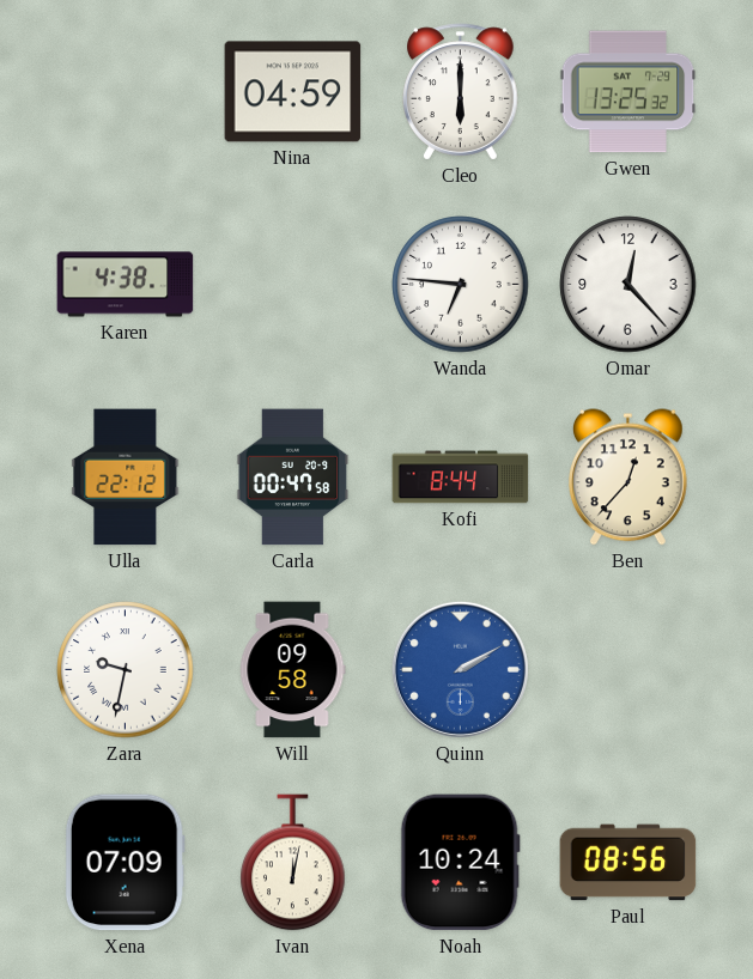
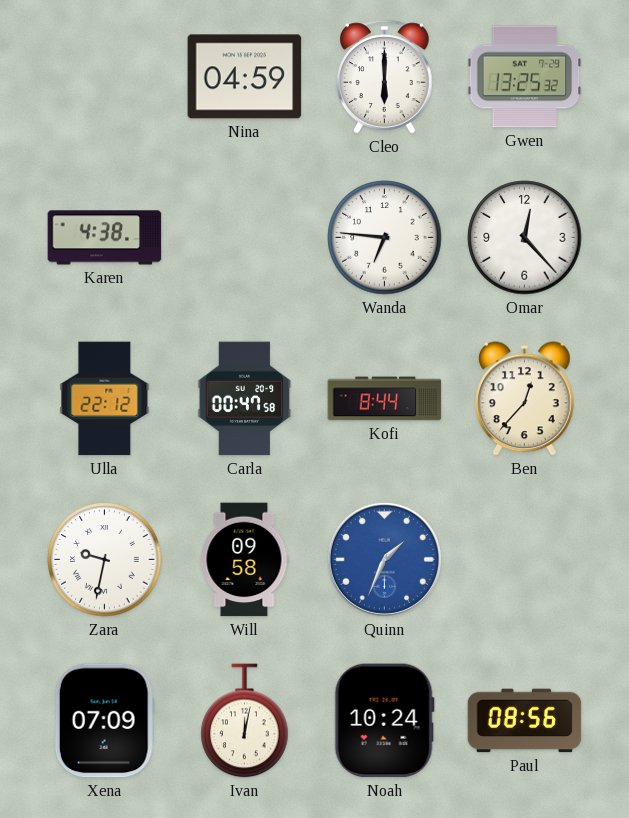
Quinn: 2:10 -> 1:34 (384, 559)
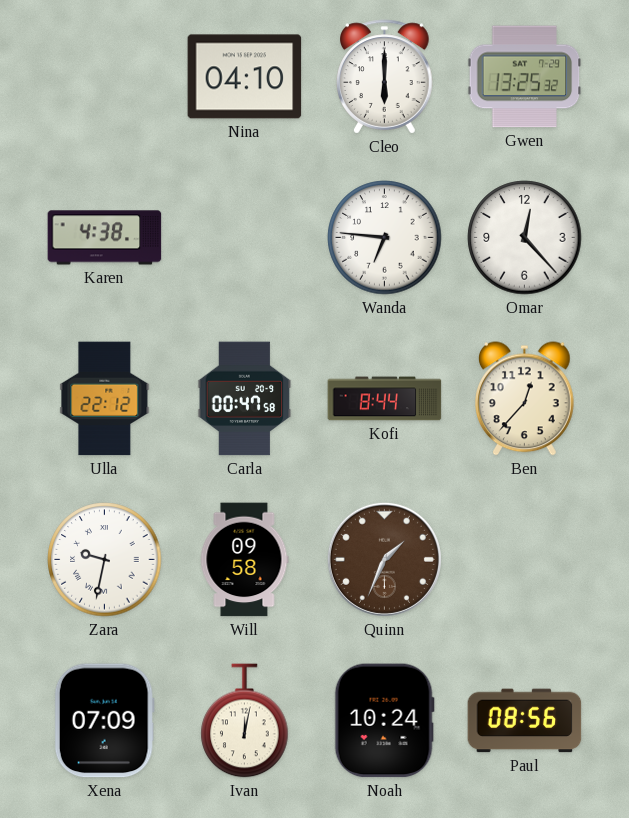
Nina: 04:59 -> 04:10 (245, 77)
Quinn dial: blue -> brown (384, 559)
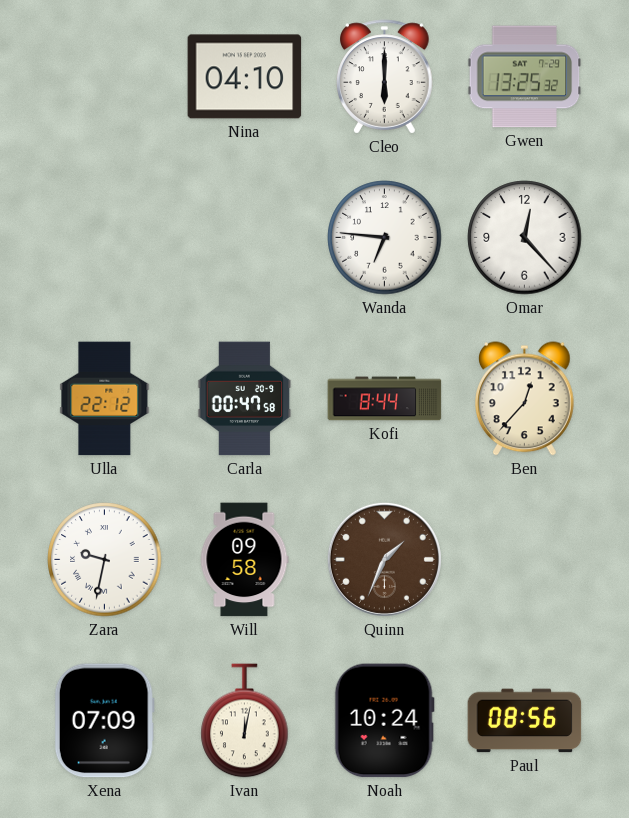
Karen: 4:38 -> none (105, 238)
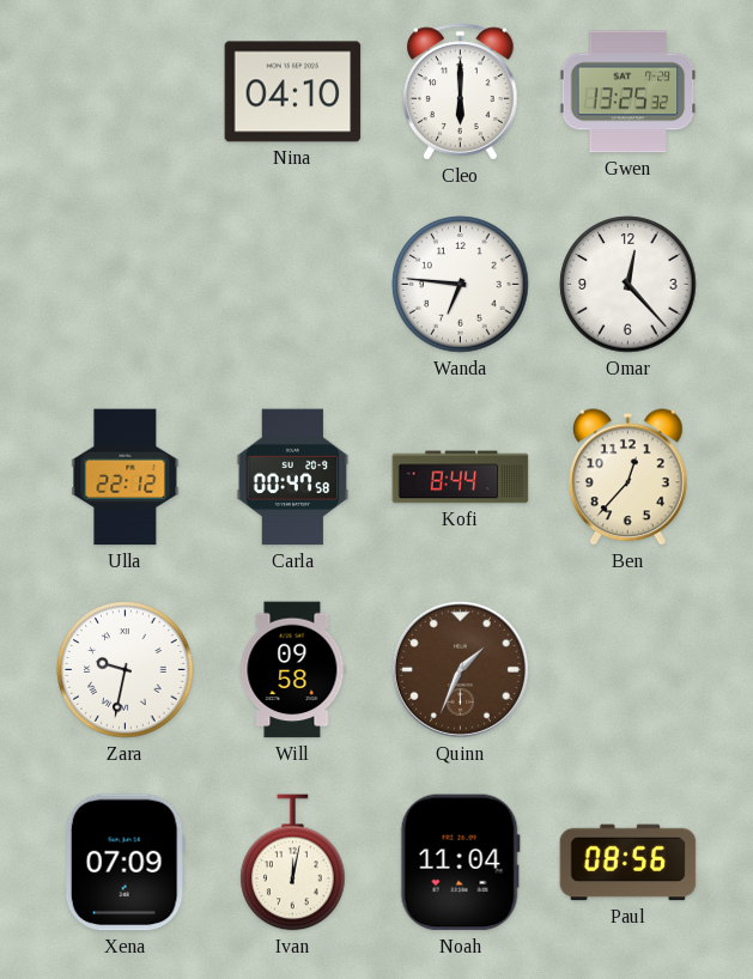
Noah: 10:24 -> 11:04 (460, 863)
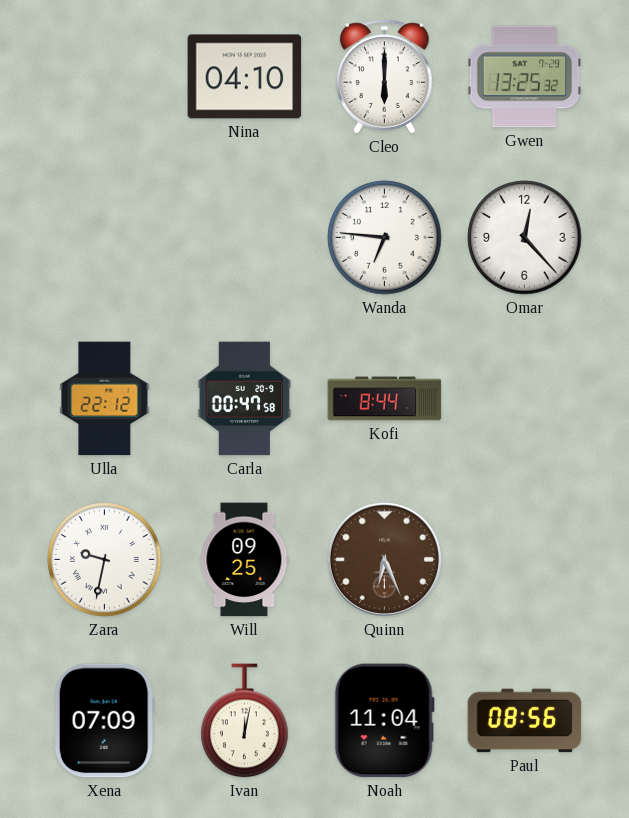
Ben: 12:37 -> none (628, 478)
Will: 09:58 -> 09:25 (244, 560)
Quinn: 1:34 -> 6:26 (384, 559)
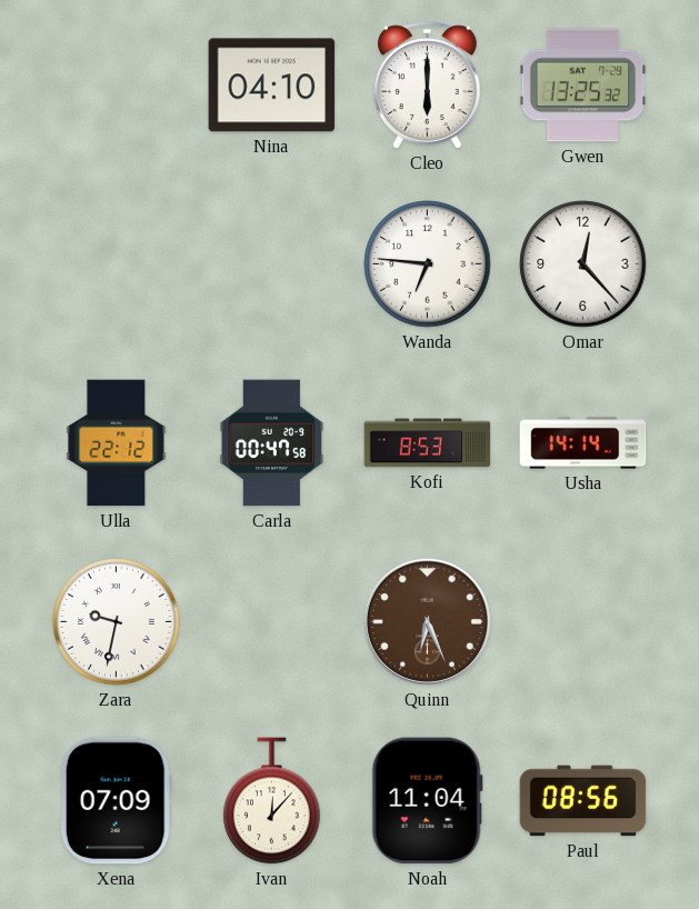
Kofi: 8:44 -> 8:53 (428, 443)
Usha: none -> 14:14 (583, 443)
Will: 09:25 -> none (244, 560)
Ivan: 12:02 -> 12:07 (272, 801)
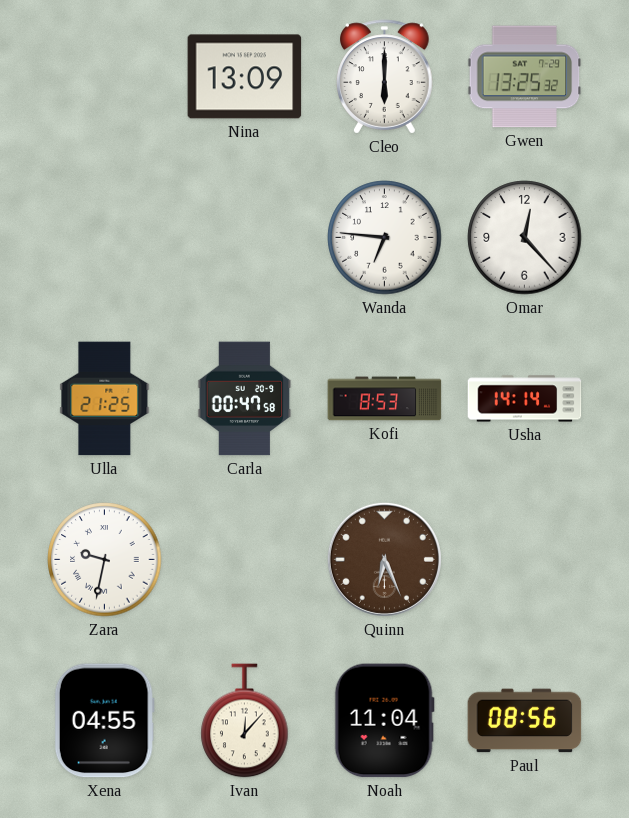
Nina: 04:10 -> 13:09 (245, 77)
Ulla: 22:12 -> 21:25 (105, 399)
Xena: 07:09 -> 04:55 (104, 721)
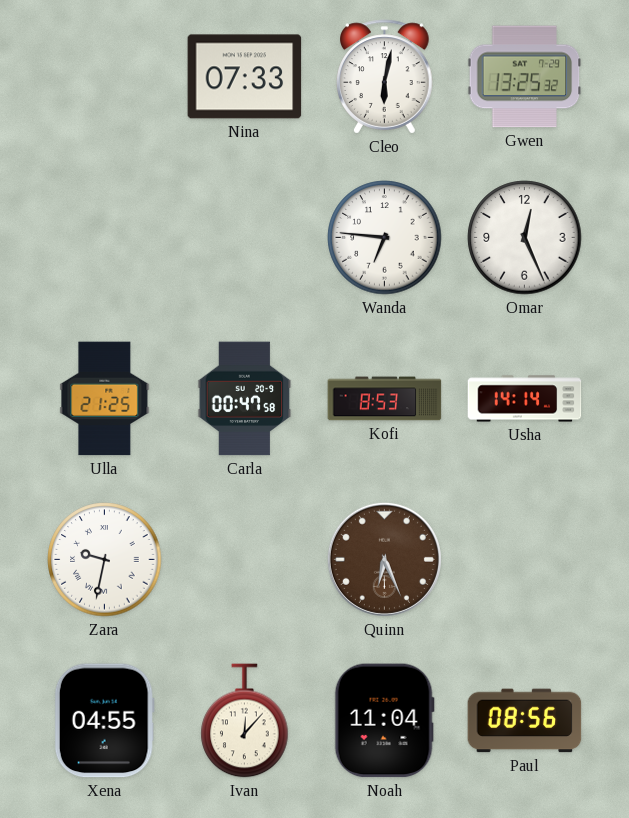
Nina: 13:09 -> 07:33 (245, 77)
Cleo: 6:00 -> 6:02 (385, 77)
Omar: 12:23 -> 12:26 (525, 238)
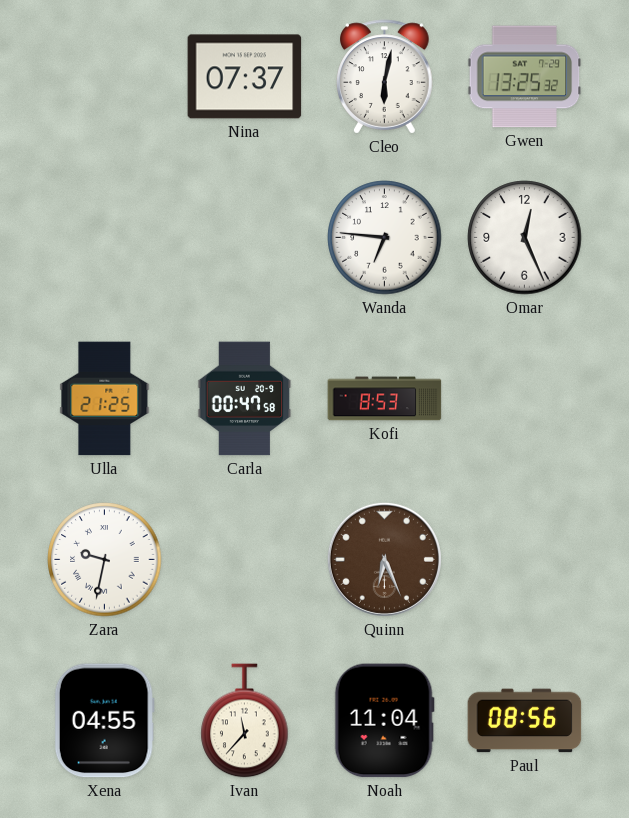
Nina: 07:33 -> 07:37 (245, 77)
Usha: 14:14 -> none (525, 399)
Ivan: 12:07 -> 11:37 (245, 721)
